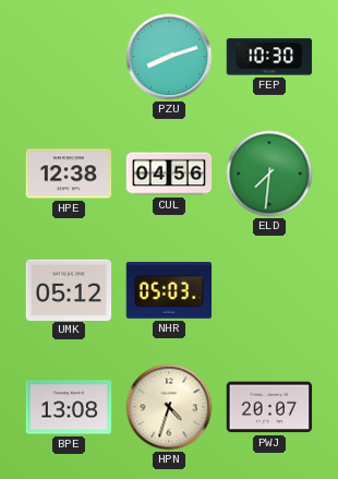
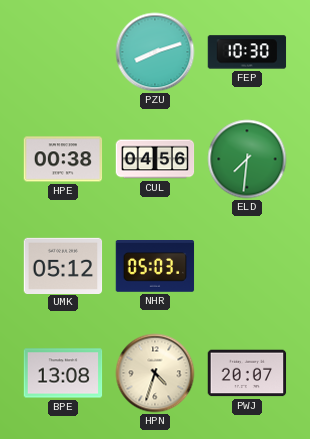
HPE: 12:38 -> 00:38 (63, 159)
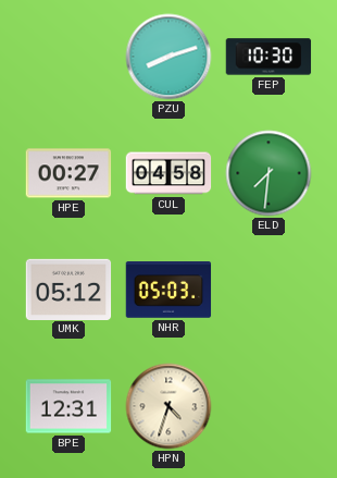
HPE: 00:38 -> 00:27 (68, 173)
CUL: 04:56 -> 04:58 (168, 173)
BPE: 13:08 -> 12:31 (68, 406)
PWJ: 20:07 -> none (247, 373)
